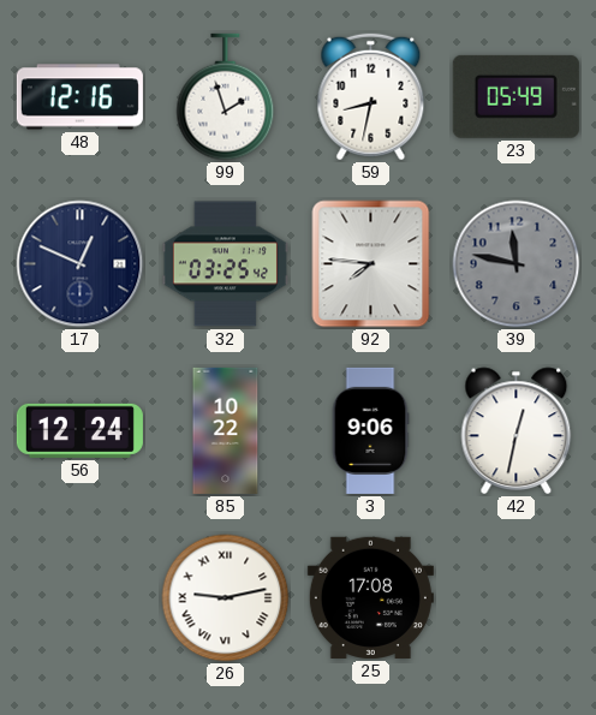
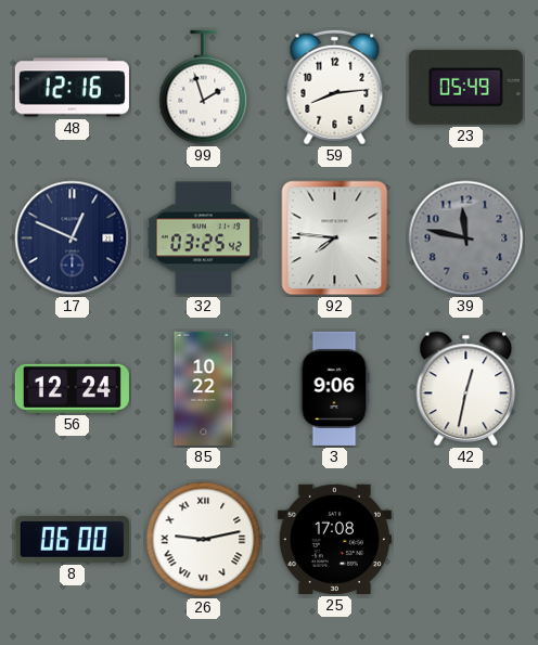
59: 8:32 -> 8:14 (335, 88)
8: none -> 06:00 (72, 539)
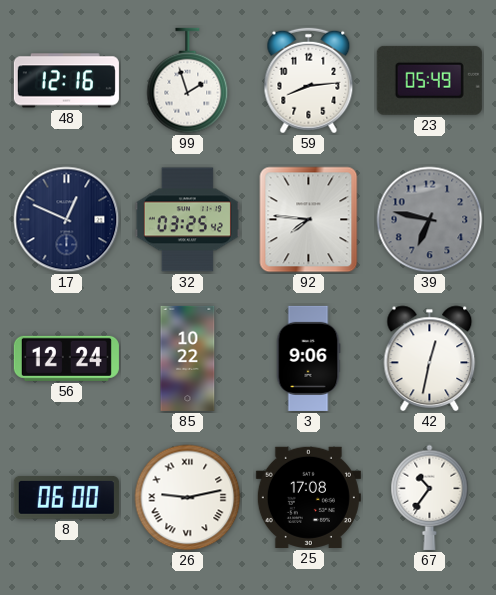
39: 11:47 -> 6:47 (430, 220)
67: none -> 10:36 (430, 497)
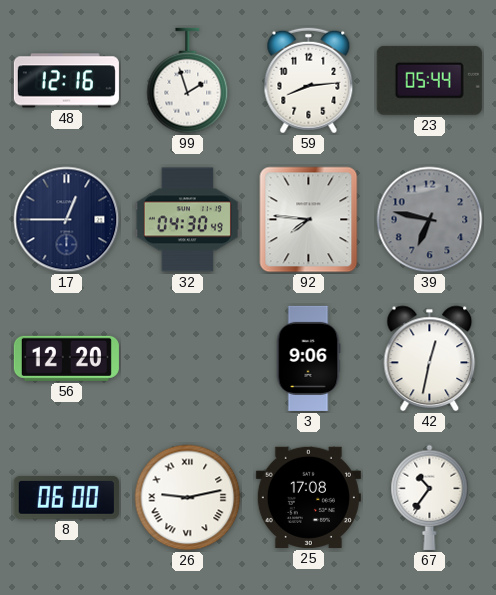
23: 05:49 -> 05:44 (429, 80)
17: 12:49 -> 12:45 (67, 220)
32: 03:25 -> 04:30 (187, 220)
56: 12:24 -> 12:20 (66, 358)
85: 10:22 -> none (188, 358)
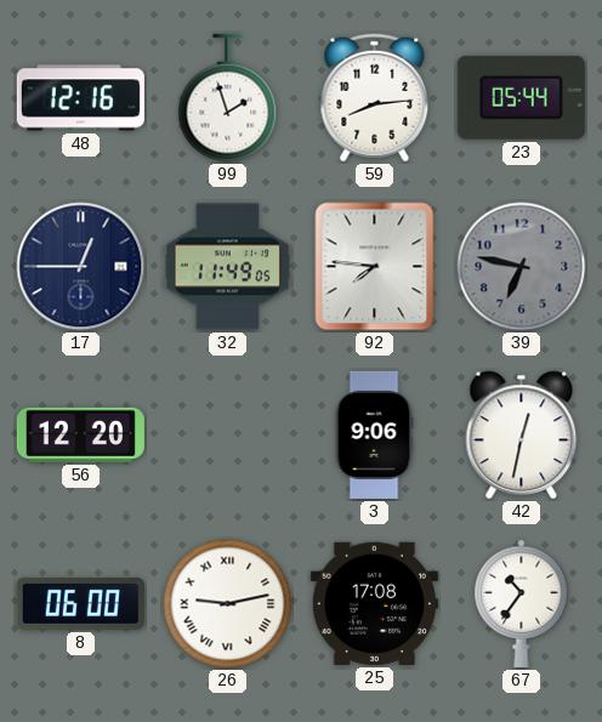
32: 04:30 -> 11:49 (227, 267)
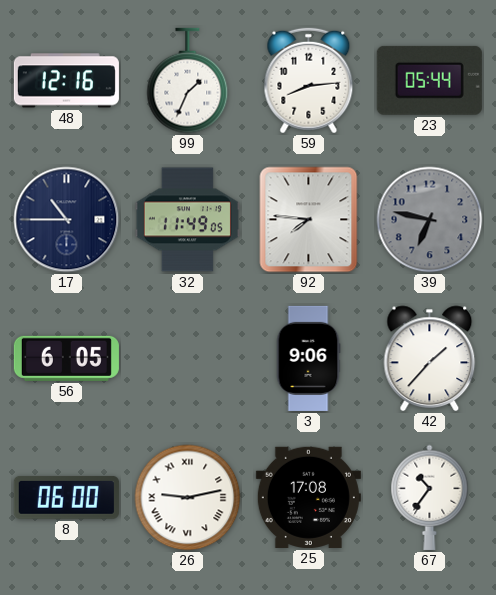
99: 1:57 -> 1:34 (188, 81)
17: 12:45 -> 10:45 (67, 220)
56: 12:20 -> 6:05 (66, 358)
42: 12:32 -> 1:37 (430, 359)
